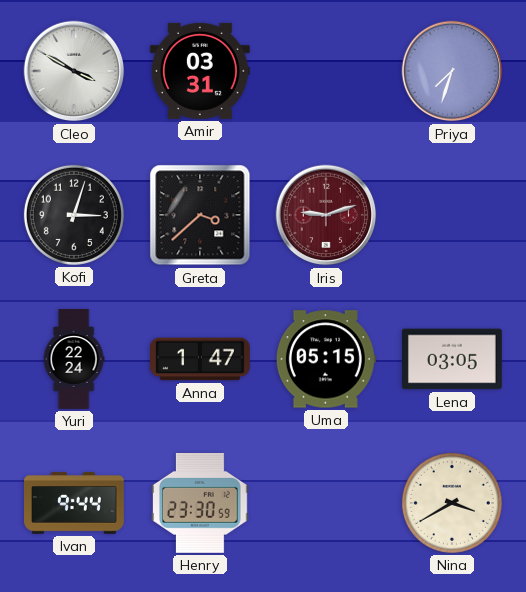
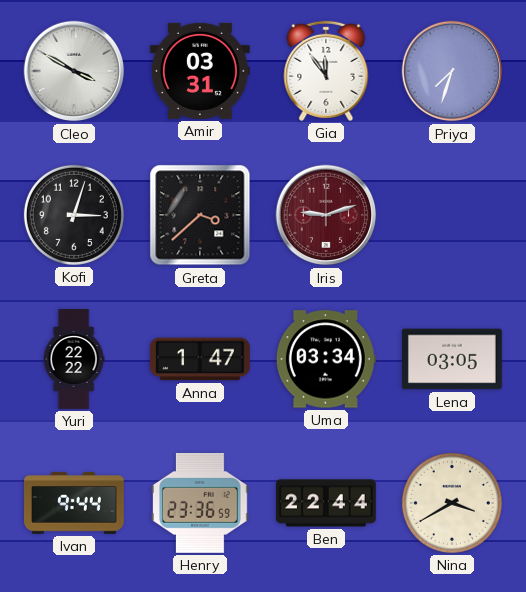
Gia: none -> 11:54 (326, 71)
Yuri: 22:24 -> 22:22 (74, 359)
Uma: 05:15 -> 03:34 (326, 359)
Henry: 23:30 -> 23:36 (201, 503)
Ben: none -> 22:44 (327, 503)
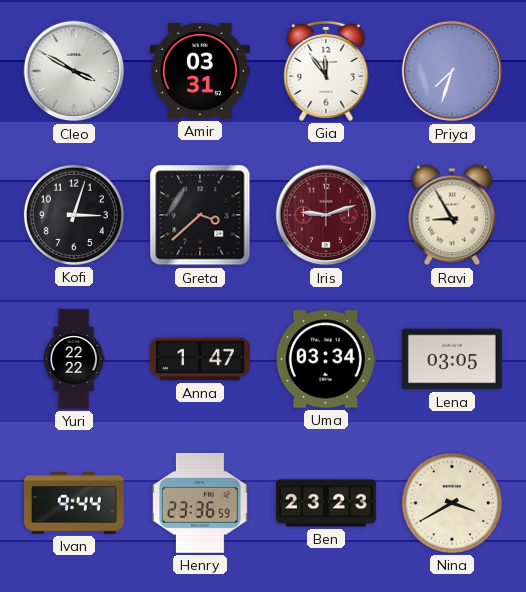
Ravi: none -> 8:55 (452, 215)
Ben: 22:44 -> 23:23 (327, 503)
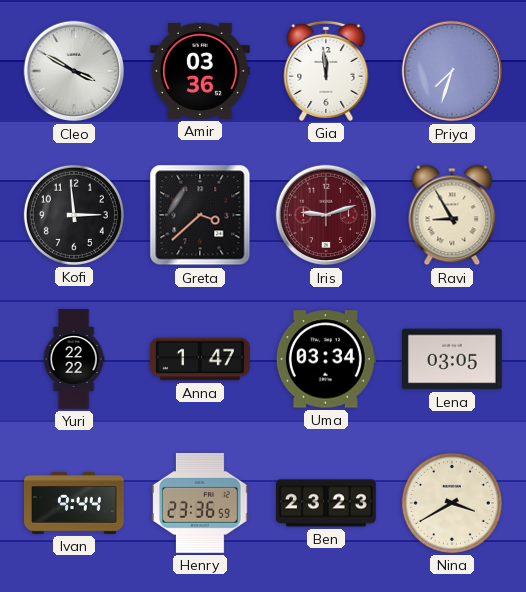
Amir: 03:31 -> 03:36 (200, 71)
Gia: 11:54 -> 11:59 (326, 71)
Kofi: 3:03 -> 2:59 (74, 215)
